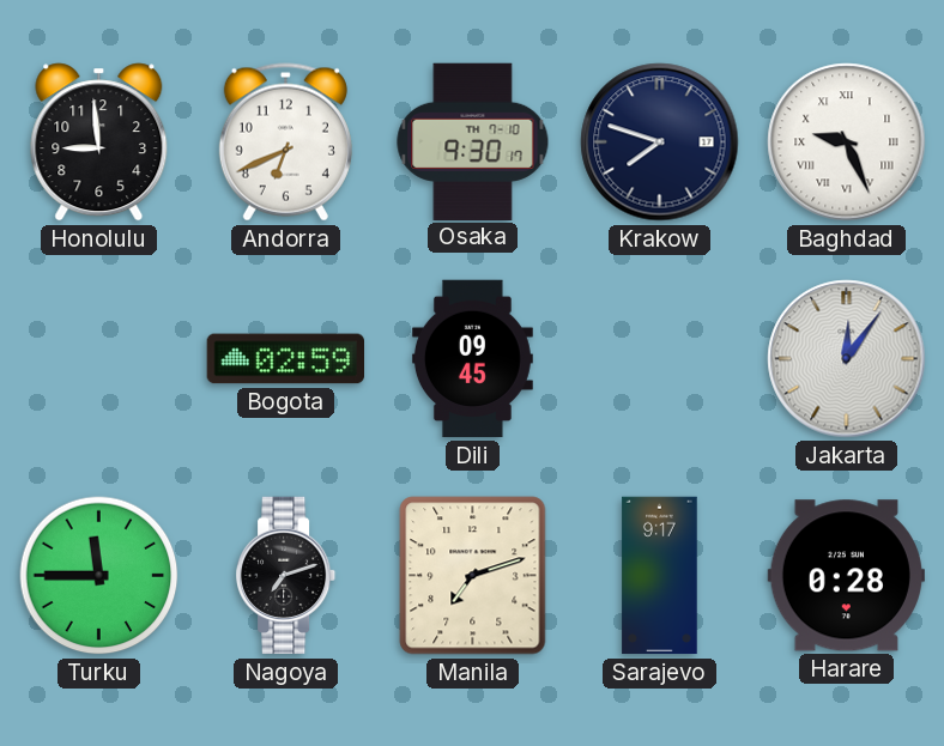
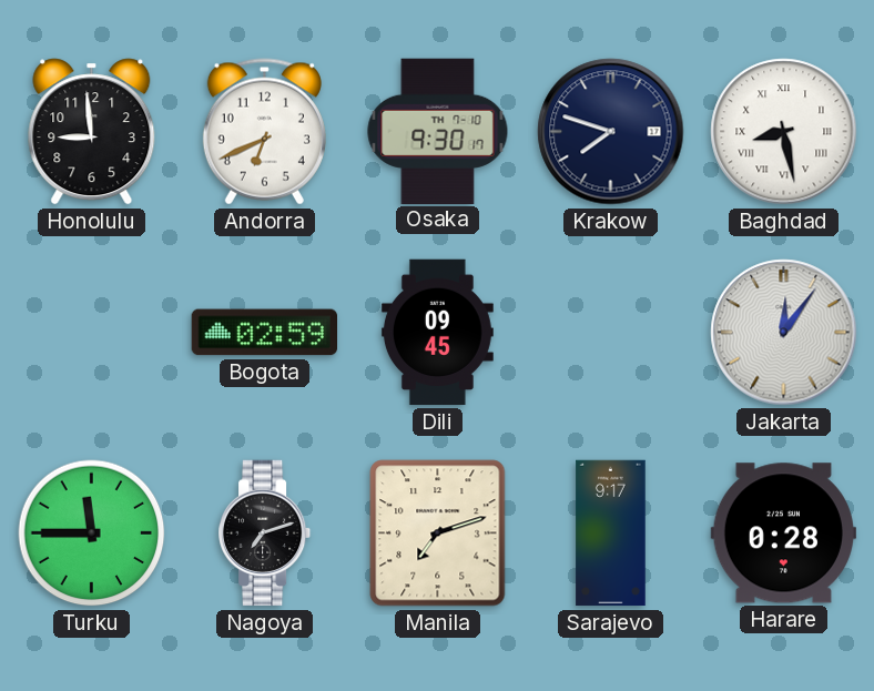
Baghdad: 9:26 -> 8:28 (784, 132)
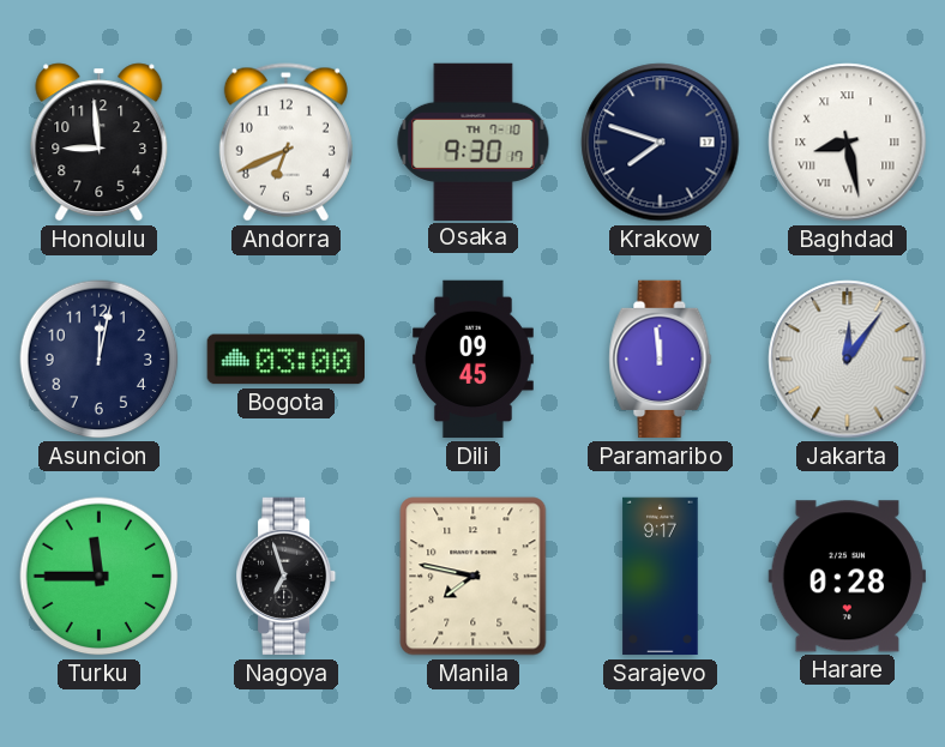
Asuncion: none -> 12:02 (100, 360)
Bogota: 02:59 -> 03:00 (285, 360)
Paramaribo: none -> 11:59 (661, 360)
Nagoya: 7:12 -> 6:57 (288, 577)
Manila: 7:12 -> 7:47 (474, 577)
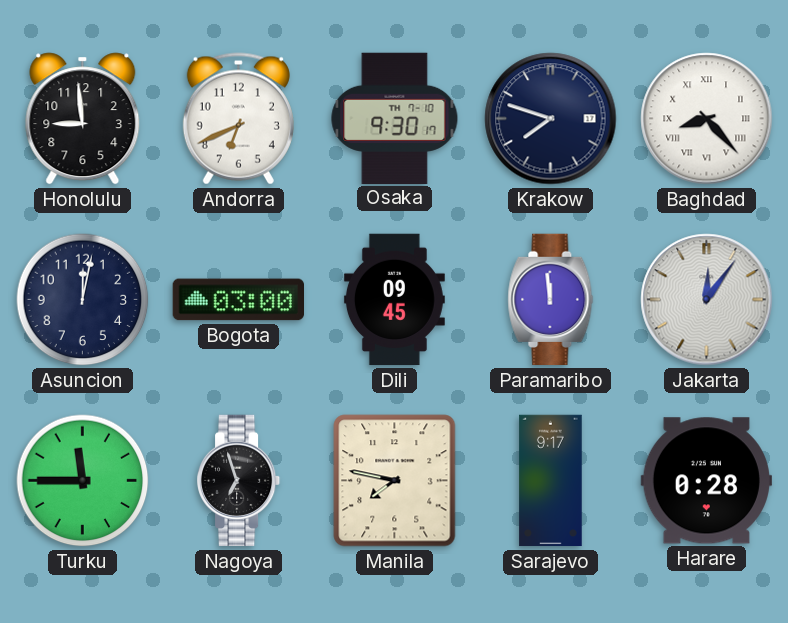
Baghdad: 8:28 -> 8:23 (707, 119)
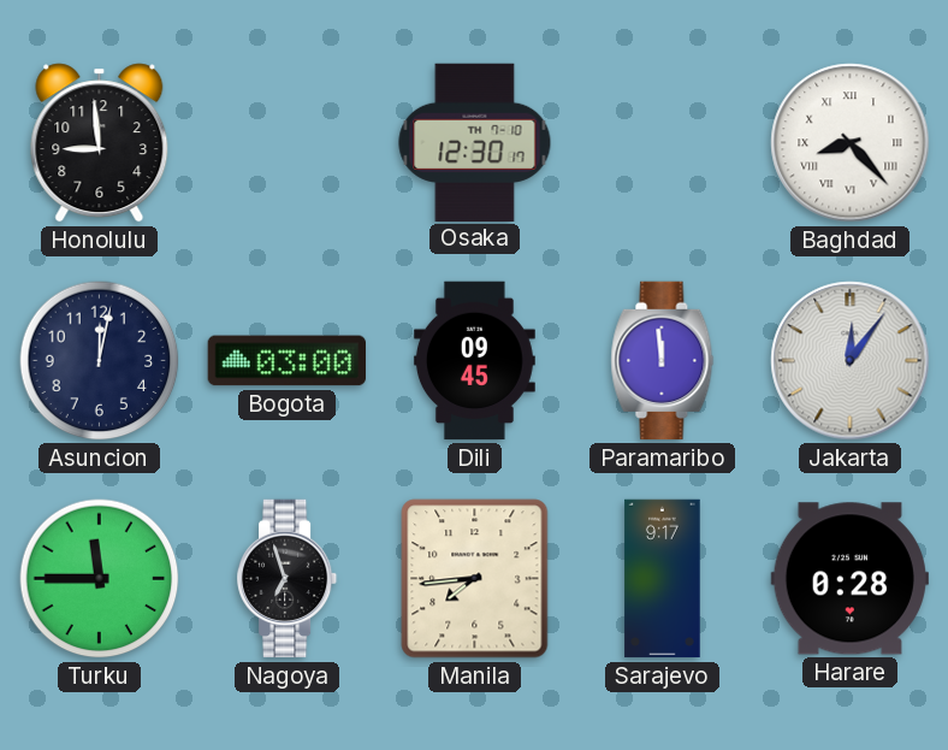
Andorra: 6:41 -> none (238, 119)
Osaka: 9:30 -> 12:30 (475, 142)
Krakow: 7:48 -> none (551, 119)
Manila: 7:47 -> 7:44 (475, 579)
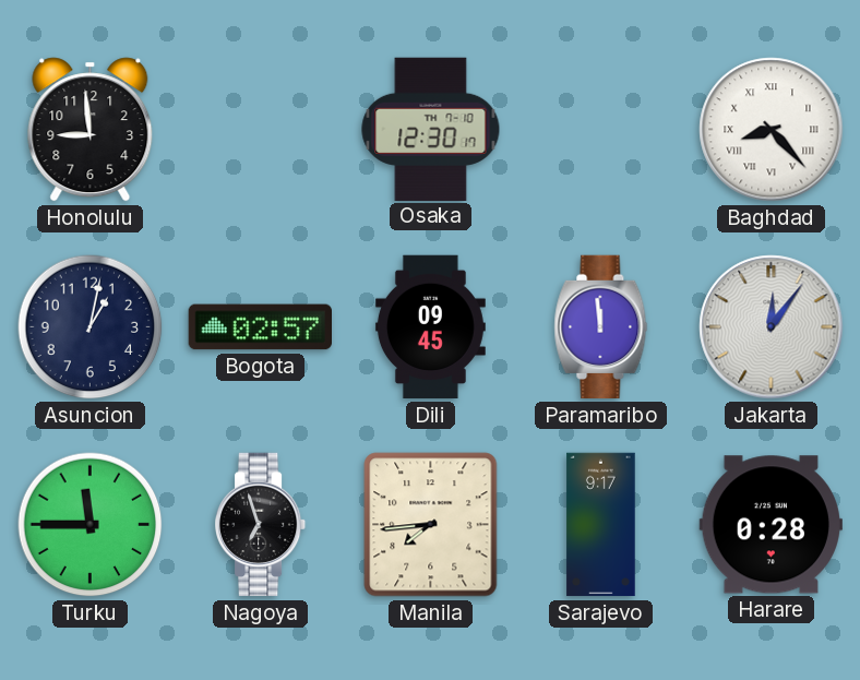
Asuncion: 12:02 -> 1:02 (91, 327)
Bogota: 03:00 -> 02:57 (260, 327)
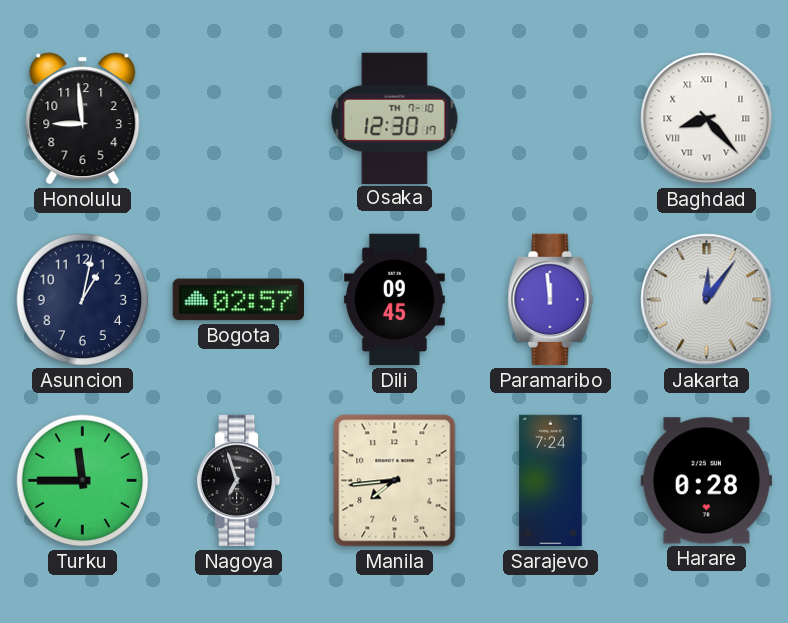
Sarajevo: 9:17 -> 7:24 (551, 481)
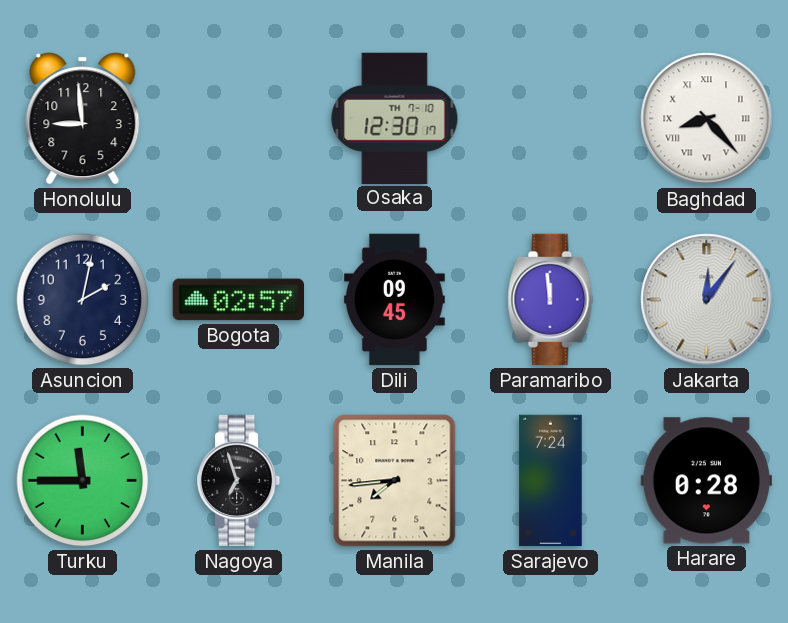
Asuncion: 1:02 -> 2:02 (83, 300)
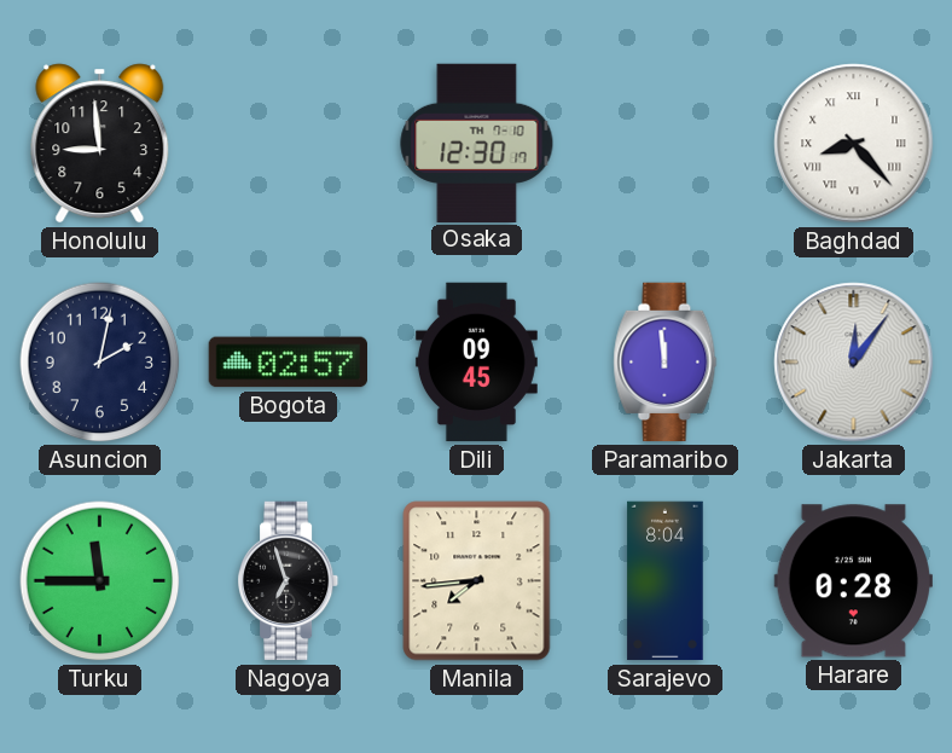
Sarajevo: 7:24 -> 8:04 (666, 581)
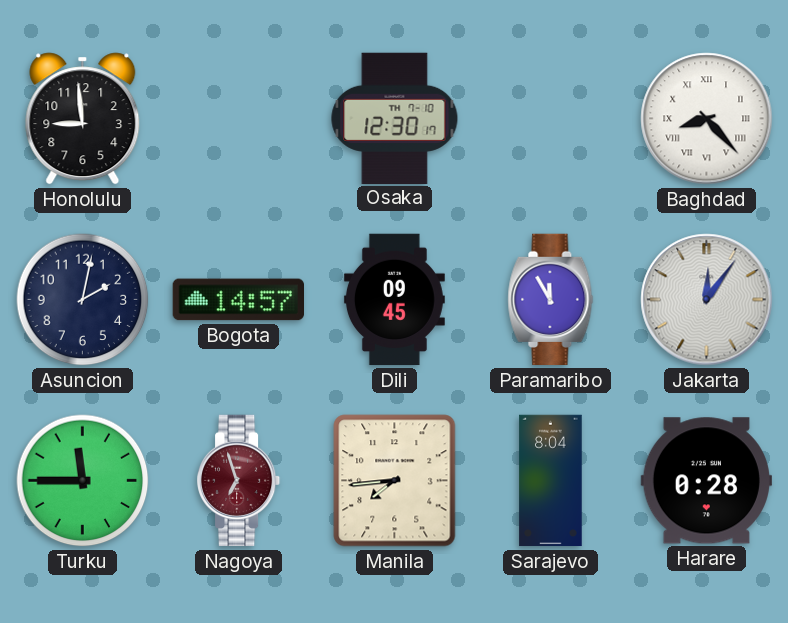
Bogota: 02:57 -> 14:57 (238, 300)
Paramaribo: 11:59 -> 11:55 (551, 300)
Nagoya dial: black -> burgundy (240, 481)
